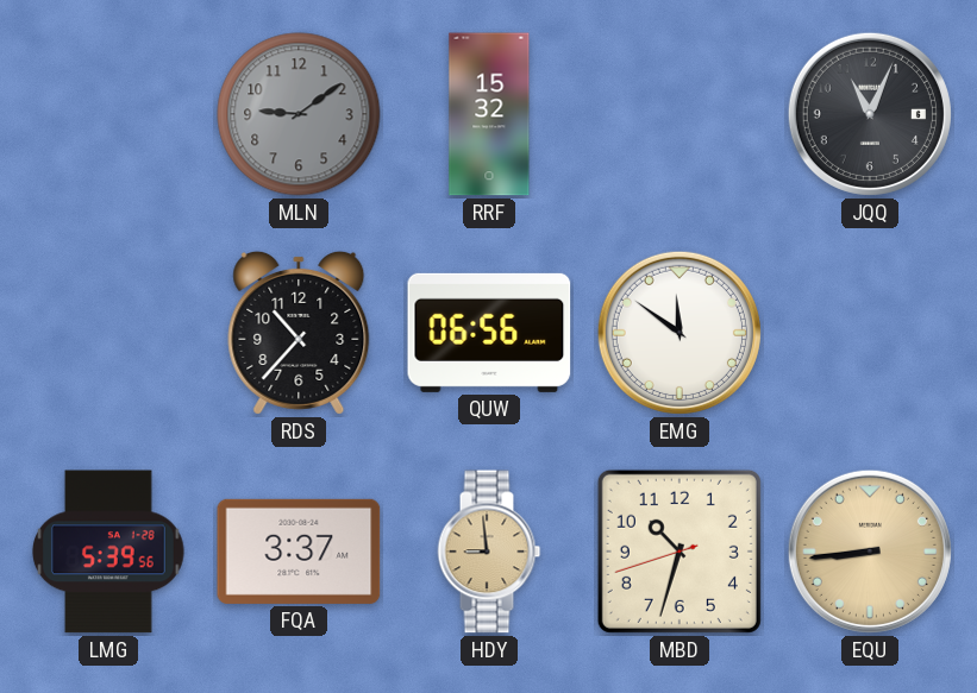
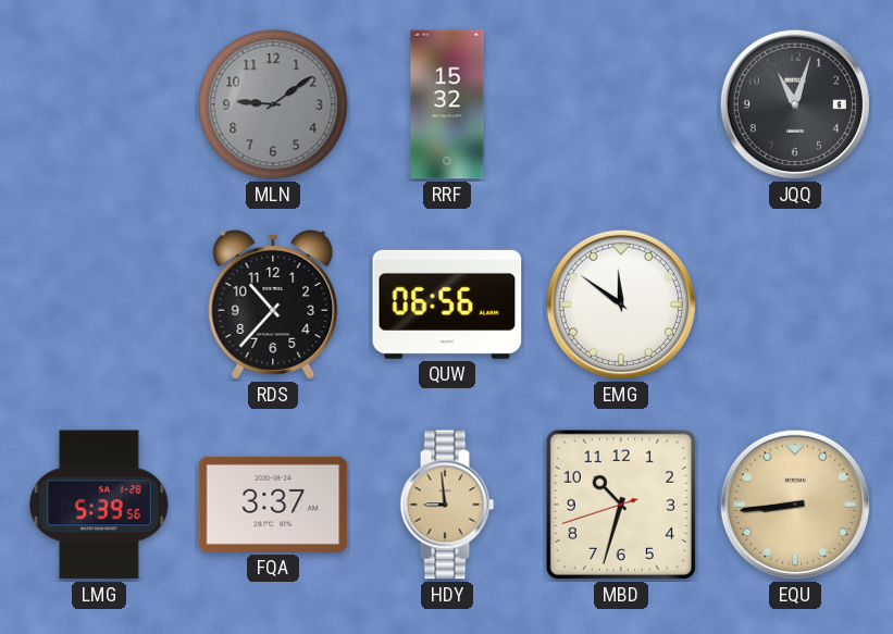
JQQ: 11:04 -> 11:03 (795, 104)
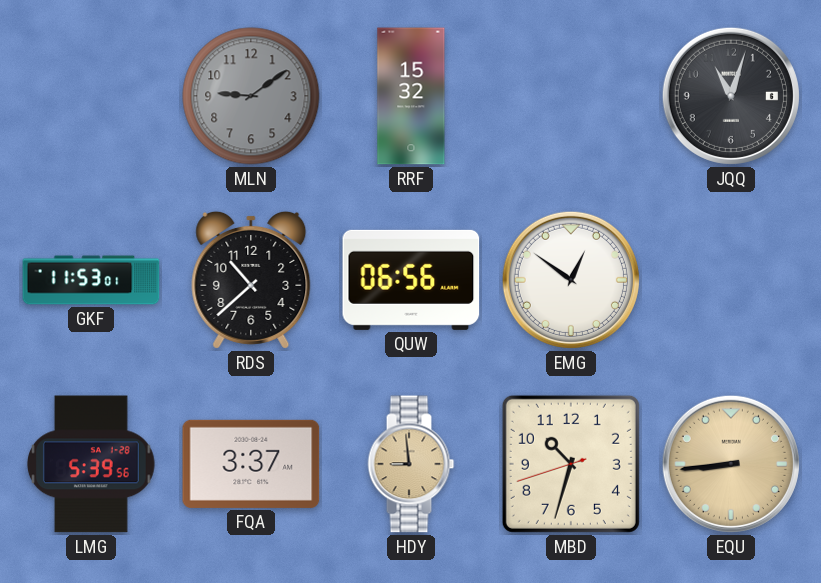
GKF: none -> 11:53 (91, 280)
RDS: 10:37 -> 10:38 (251, 280)
EMG: 11:51 -> 12:51 (571, 280)
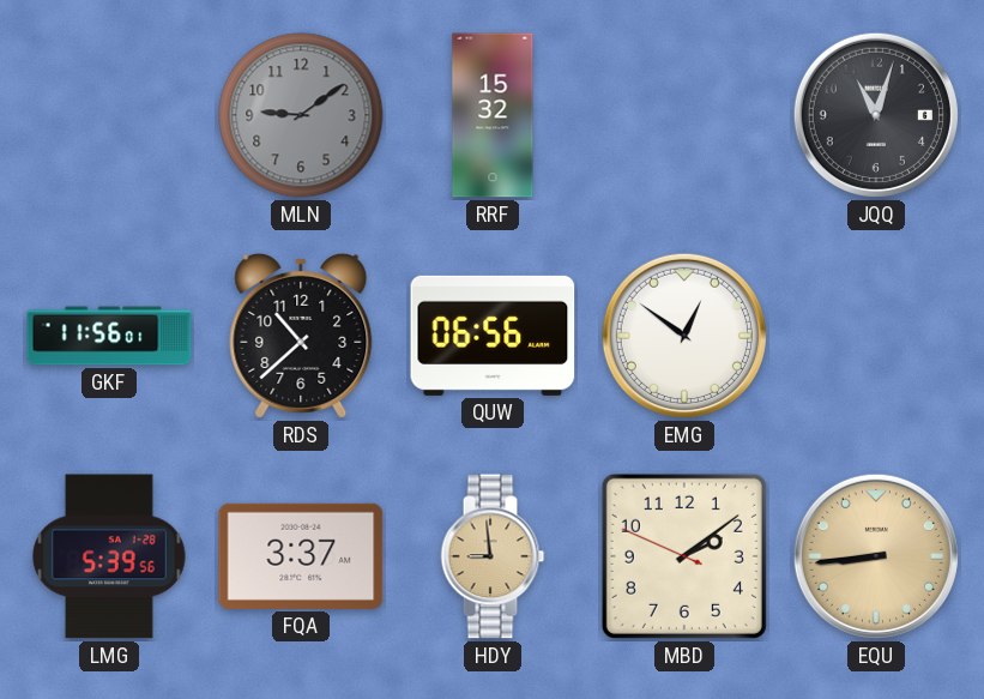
GKF: 11:53 -> 11:56 (109, 336)
MBD: 10:32 -> 2:08 (684, 556)
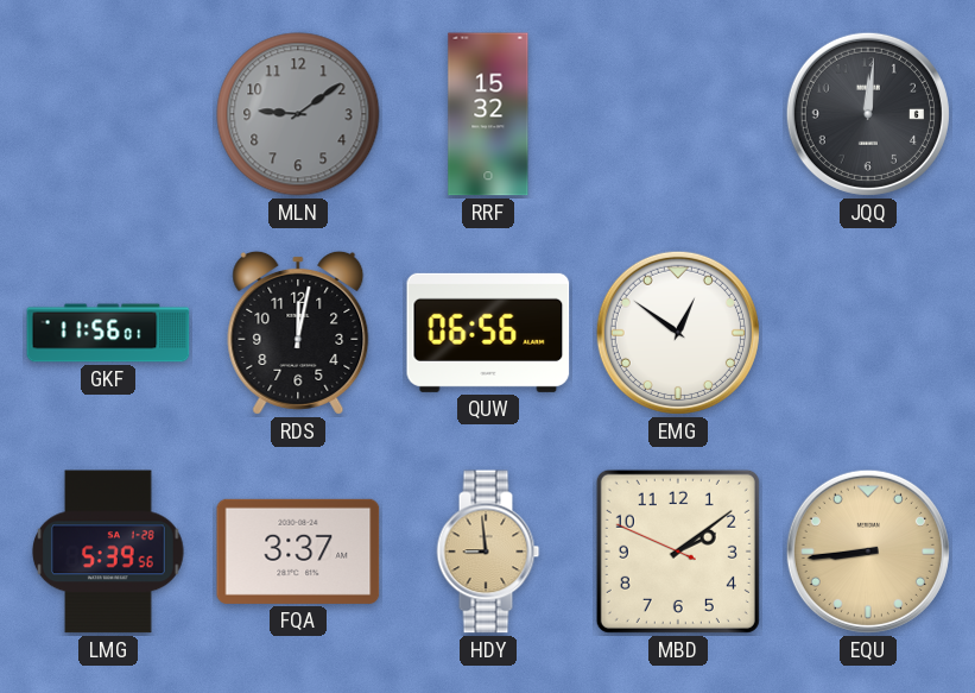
JQQ: 11:03 -> 12:01 (868, 114)
RDS: 10:38 -> 12:02 (298, 333)
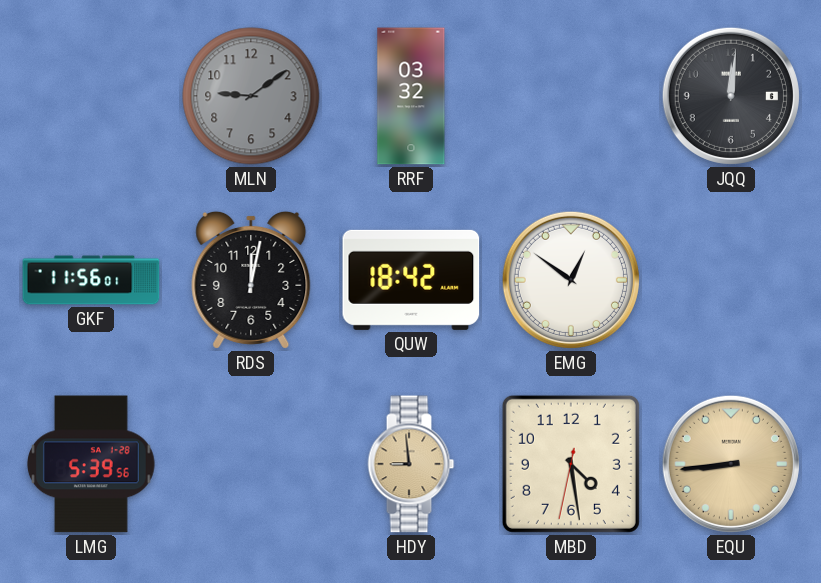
RRF: 15:32 -> 03:32 (411, 96)
QUW: 06:56 -> 18:42 (411, 280)
FQA: 3:37 -> none (298, 552)
MBD: 2:08 -> 4:28 (571, 464)
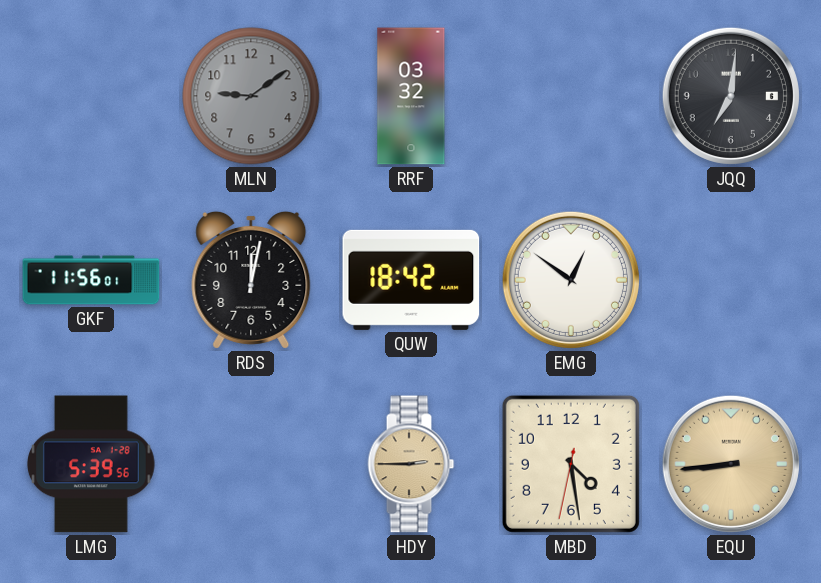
JQQ: 12:01 -> 7:01 (731, 96)
HDY: 8:59 -> 2:45 (411, 464)
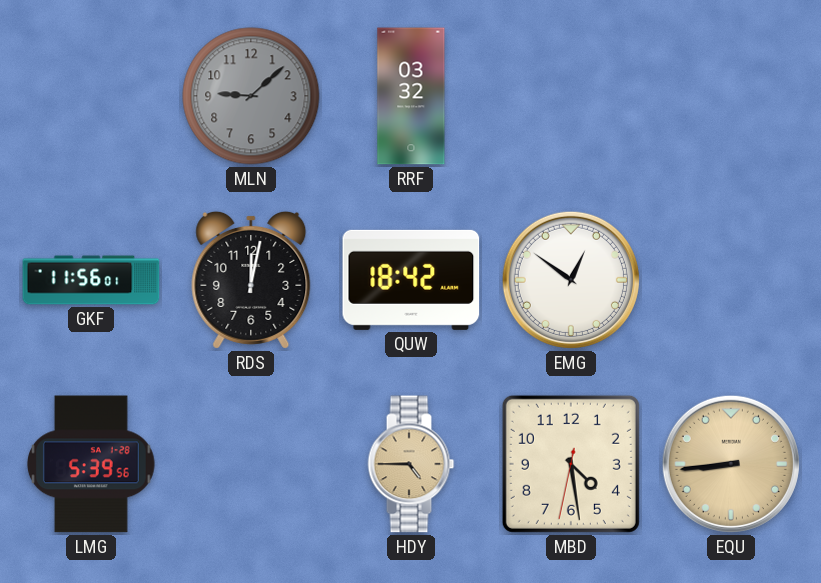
MLN: 9:09 -> 9:08 (251, 96)
JQQ: 7:01 -> none (731, 96)
HDY: 2:45 -> 4:45 (411, 464)
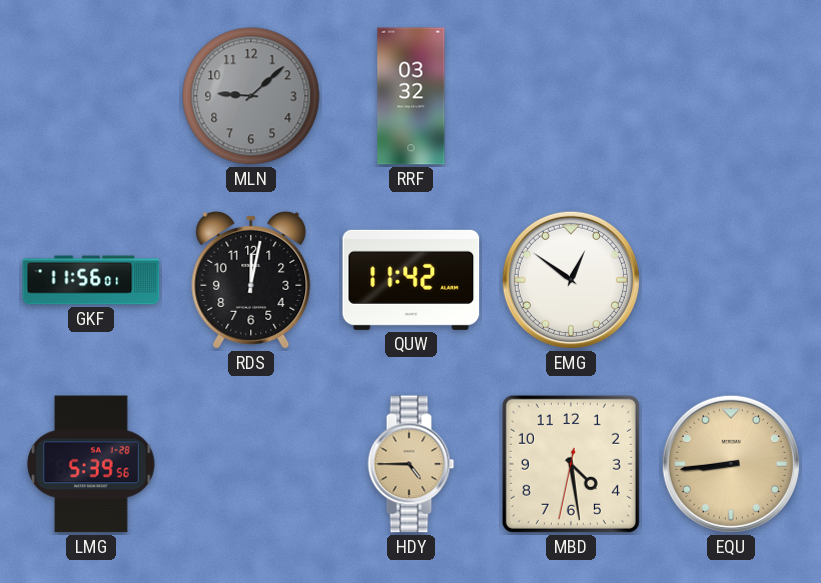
QUW: 18:42 -> 11:42 (411, 280)
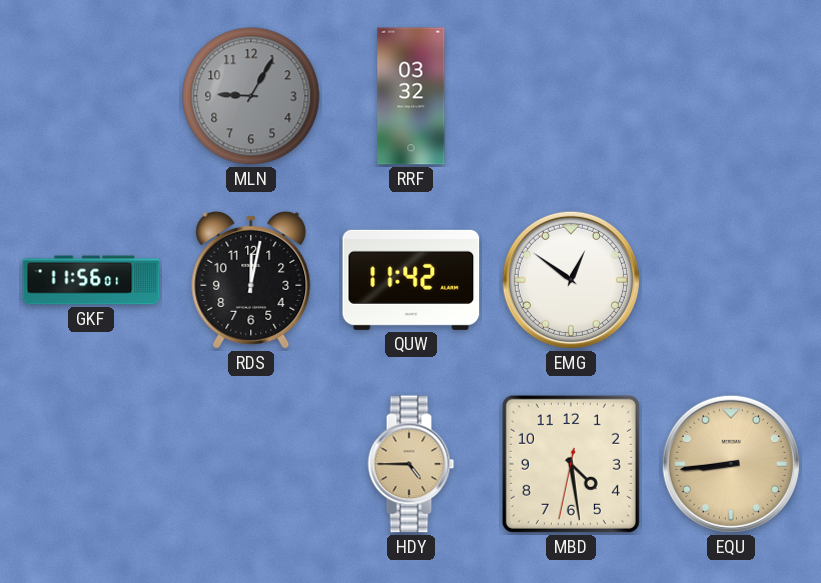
MLN: 9:08 -> 9:05 (251, 96)
LMG: 5:39 -> none (91, 464)
